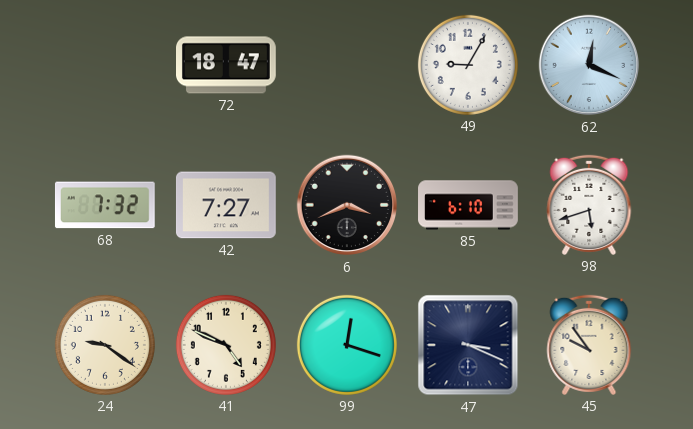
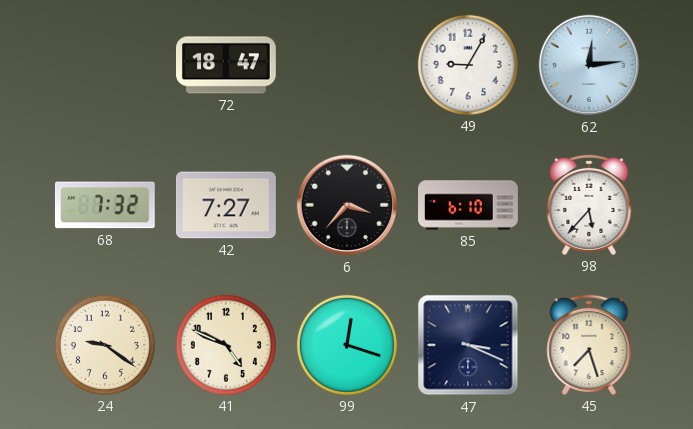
62: 12:19 -> 12:14 (589, 65)
6: 3:41 -> 3:37 (347, 205)
98: 5:42 -> 5:37 (589, 205)
45: 9:54 -> 7:27 (589, 345)
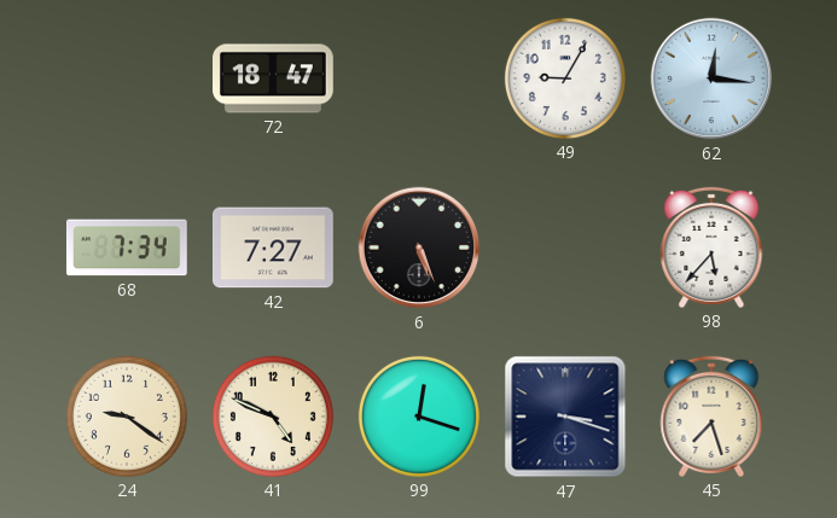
62: 12:14 -> 12:16 (711, 78)
68: 7:32 -> 7:34 (127, 248)
6: 3:37 -> 5:26 (419, 248)
85: 6:10 -> none (468, 205)
47: 3:19 -> 3:18 (565, 417)
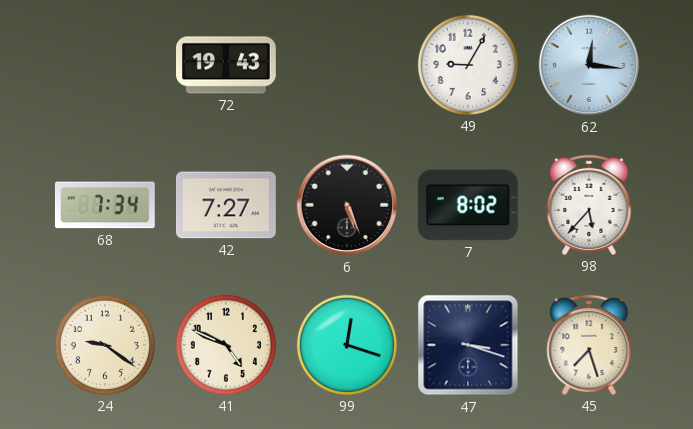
72: 18:47 -> 19:43 (227, 65)
7: none -> 8:02 (468, 205)
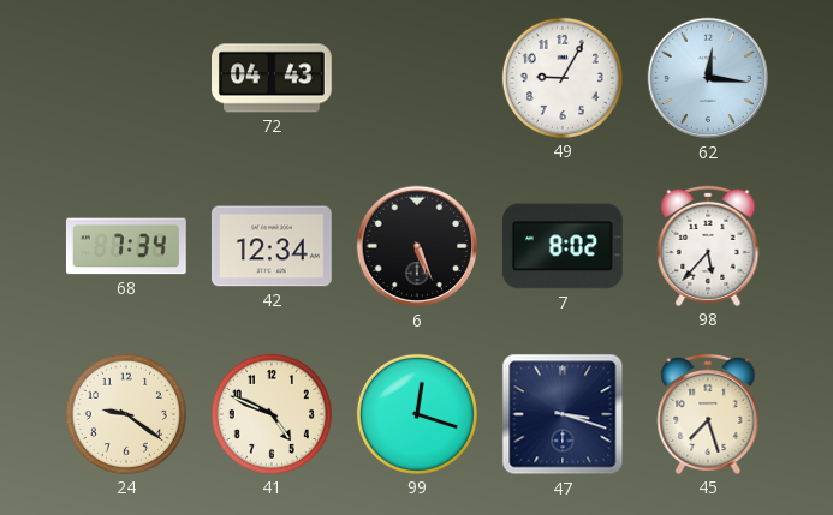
72: 19:43 -> 04:43 (273, 78)
42: 7:27 -> 12:34 (272, 246)
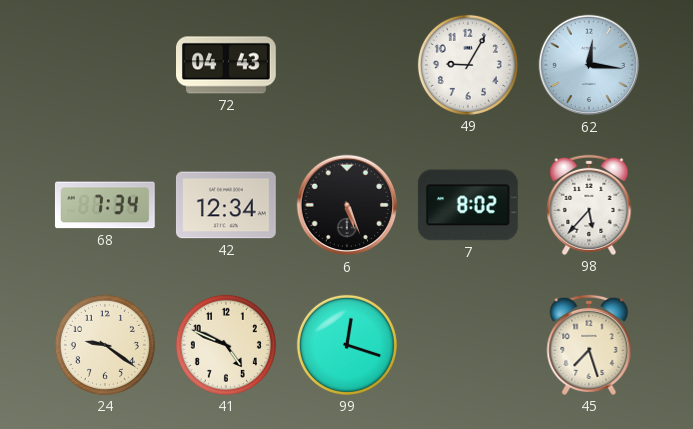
47: 3:18 -> none (563, 414)
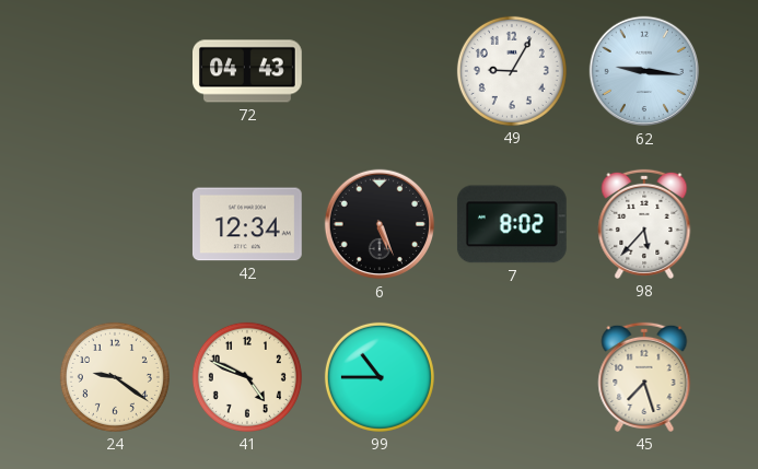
62: 12:16 -> 9:16 (644, 71)
68: 7:34 -> none (105, 205)
99: 12:18 -> 10:45 (380, 377)
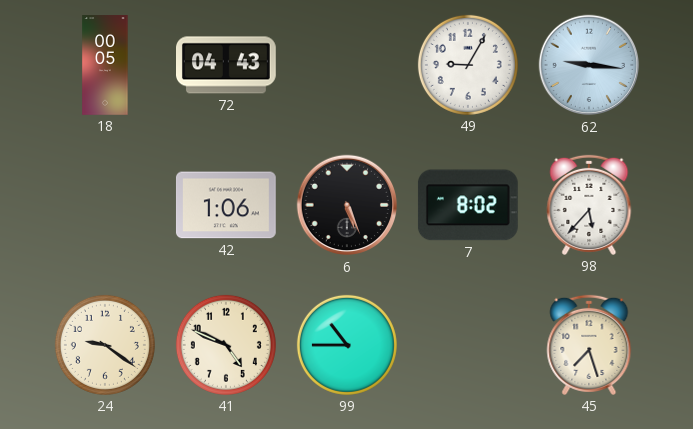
18: none -> 00:05 (105, 65)
42: 12:34 -> 1:06 (226, 205)
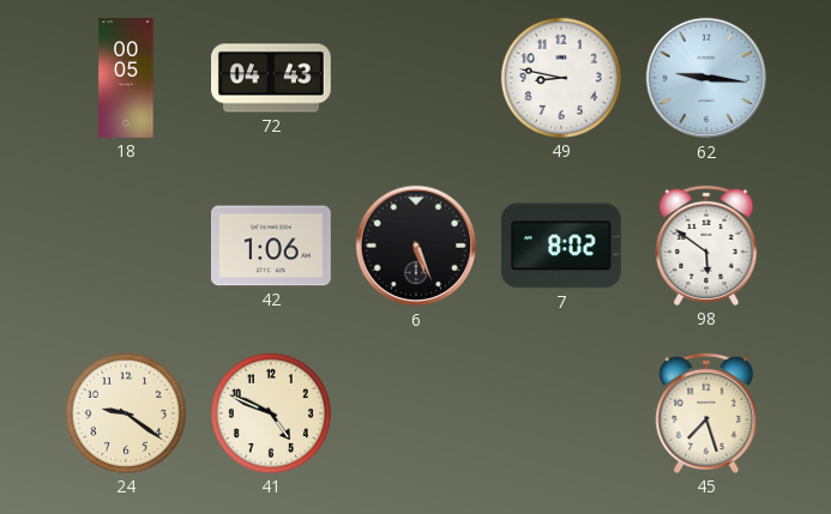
49: 9:05 -> 8:47 (561, 78)
98: 5:37 -> 5:51 (706, 246)
99: 10:45 -> none (347, 345)
